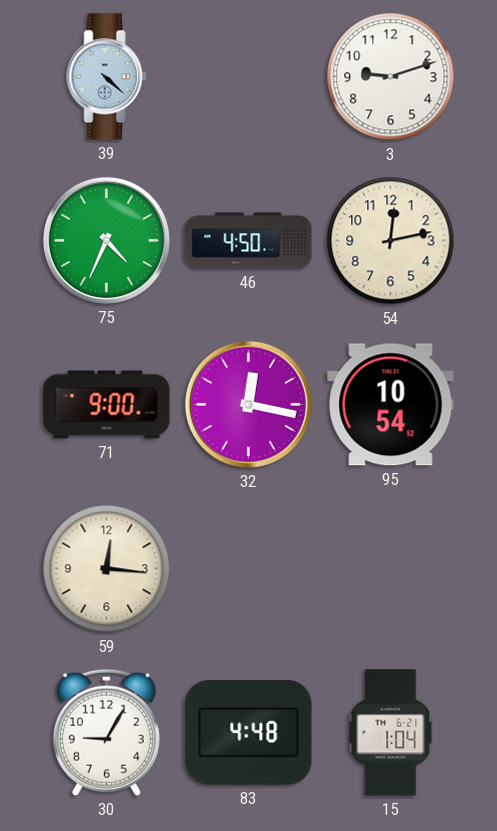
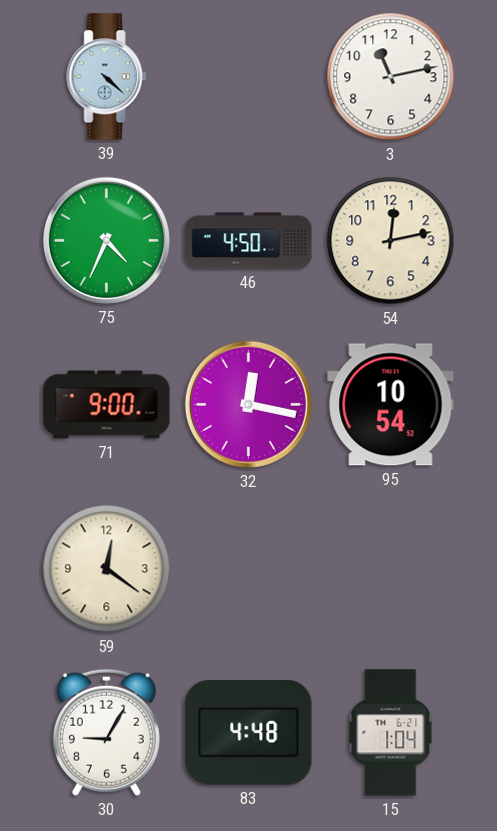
3: 9:12 -> 11:13 (391, 77)
59: 12:16 -> 12:21 (107, 569)
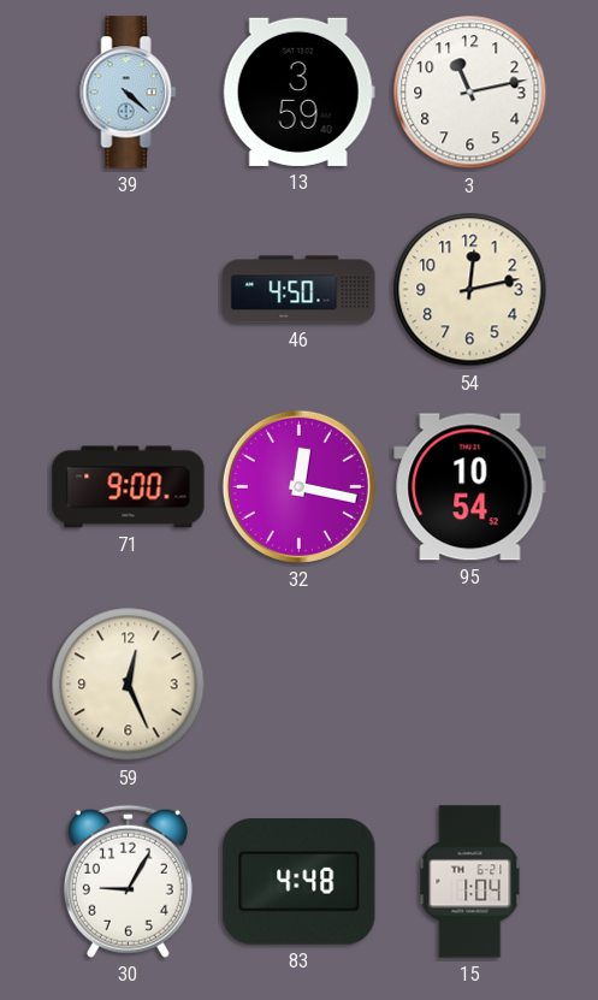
13: none -> 3:59 (298, 91)
75: 4:34 -> none (106, 240)
59: 12:21 -> 12:26 (129, 685)
